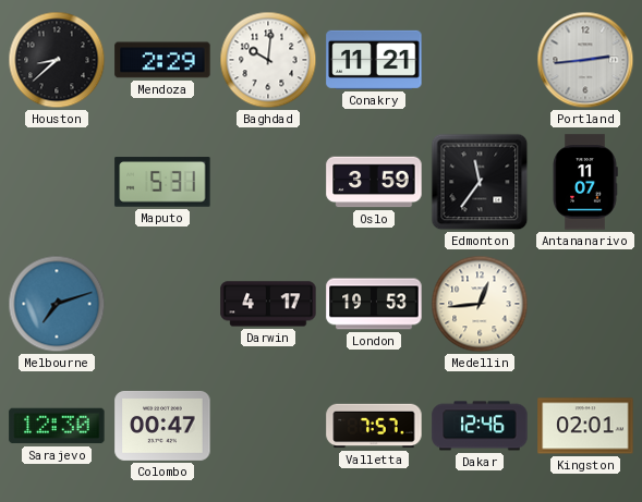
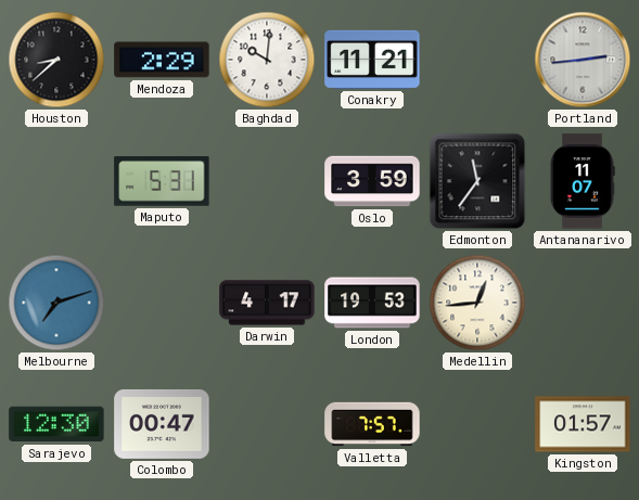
Dakar: 12:46 -> none (480, 426)
Kingston: 02:01 -> 01:57 (583, 424)
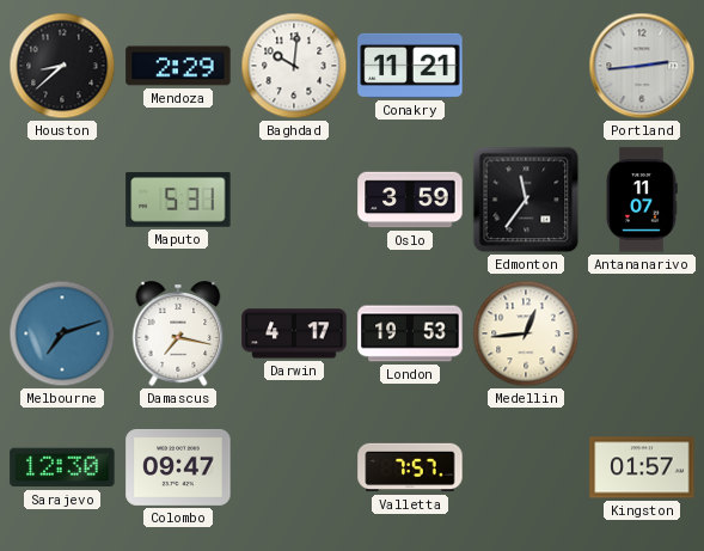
Damascus: none -> 7:17 (178, 333)
Colombo: 00:47 -> 09:47 (178, 467)
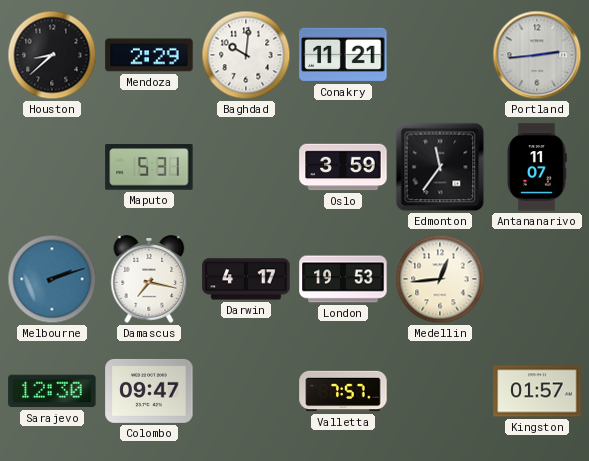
Melbourne: 7:12 -> 2:12 (52, 279)
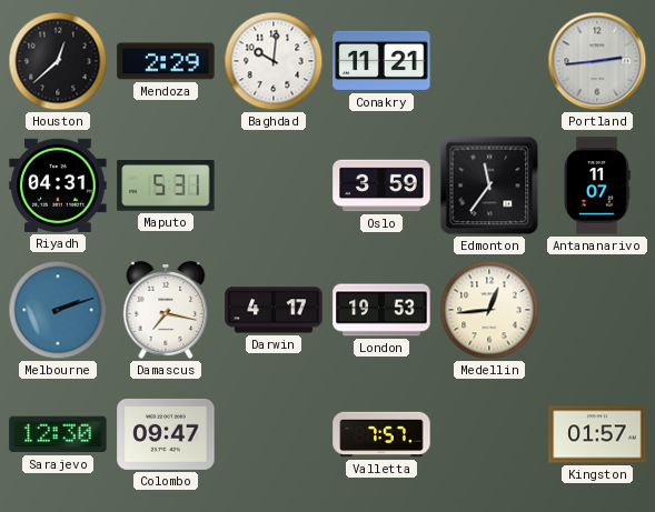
Houston: 8:38 -> 12:38 (58, 61)
Riyadh: none -> 04:31 (58, 185)
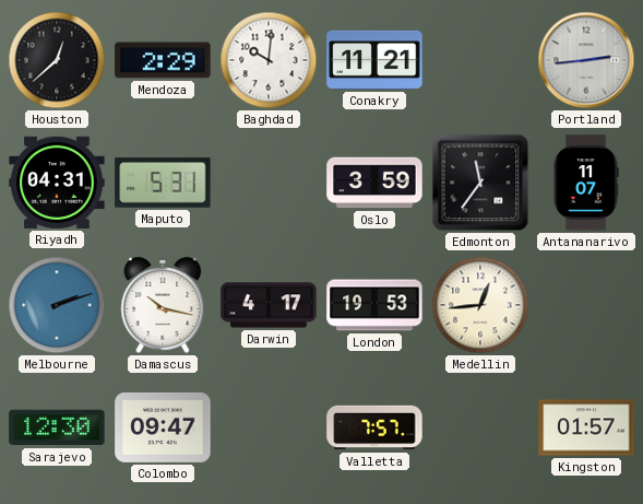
Damascus: 7:17 -> 10:17 (163, 305)
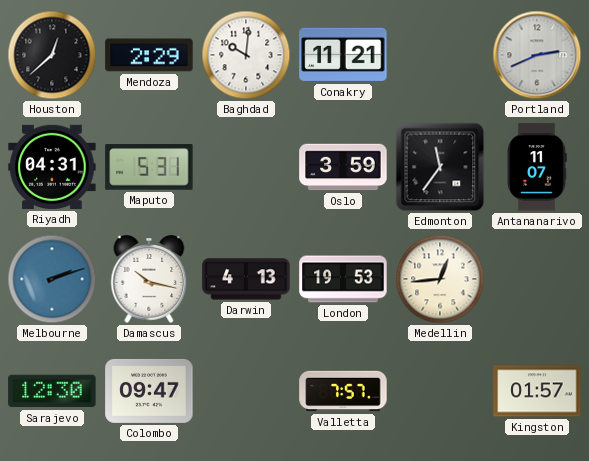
Portland: 2:44 -> 2:41 (537, 55)
Darwin: 4:17 -> 4:13 (246, 279)
